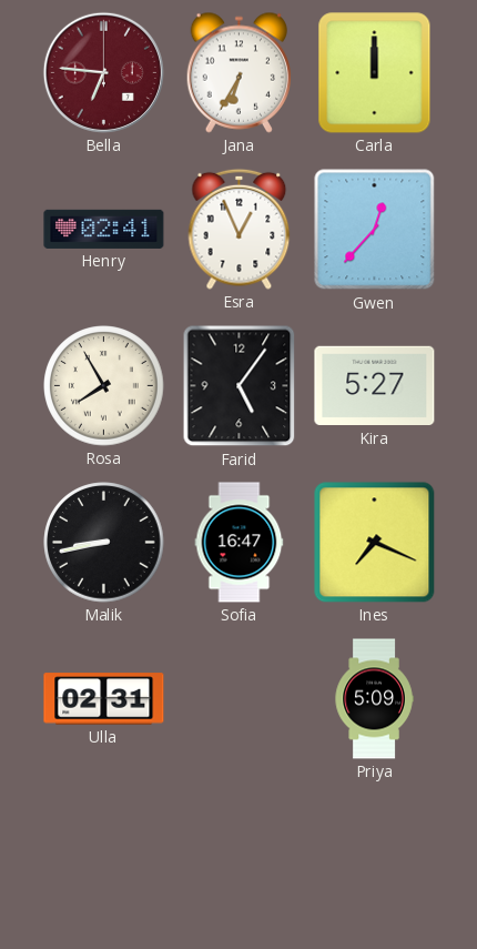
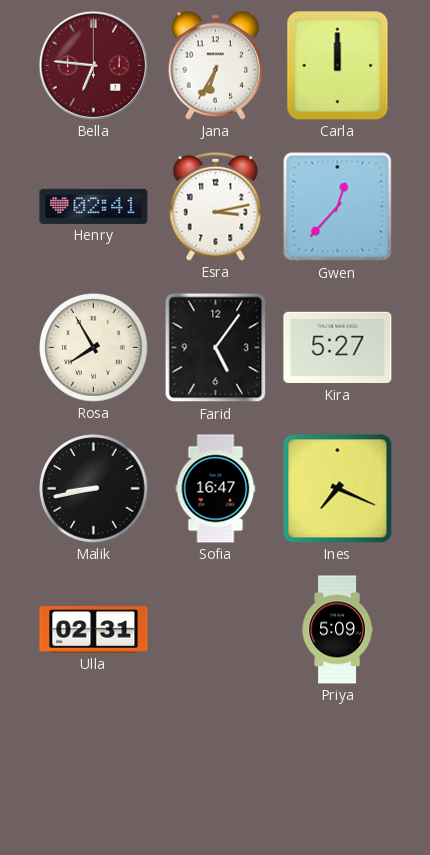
Esra: 12:56 -> 3:13 (216, 206)
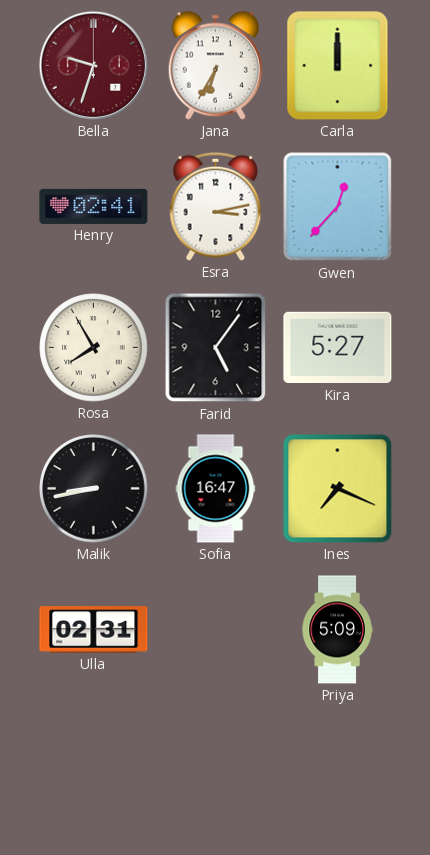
Bella: 6:46 -> 9:33 (93, 65)
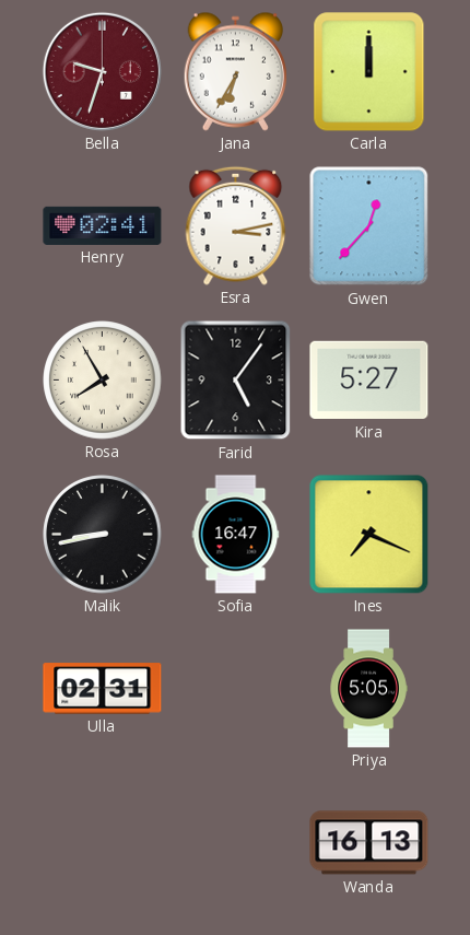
Priya: 5:09 -> 5:05 (368, 689)
Wanda: none -> 16:13 (369, 843)
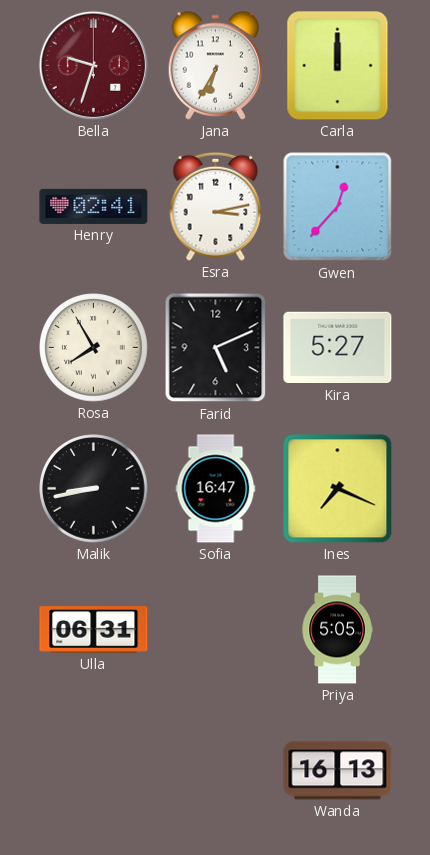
Farid: 5:06 -> 5:11 (216, 348)
Ulla: 02:31 -> 06:31 (94, 630)
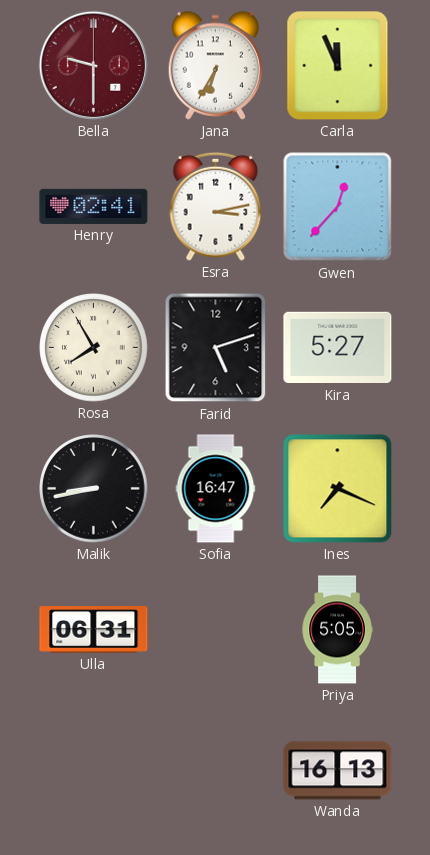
Bella: 9:33 -> 9:30 (93, 65)
Carla: 12:00 -> 11:56 (338, 66)
Farid: 5:11 -> 5:12 (216, 348)
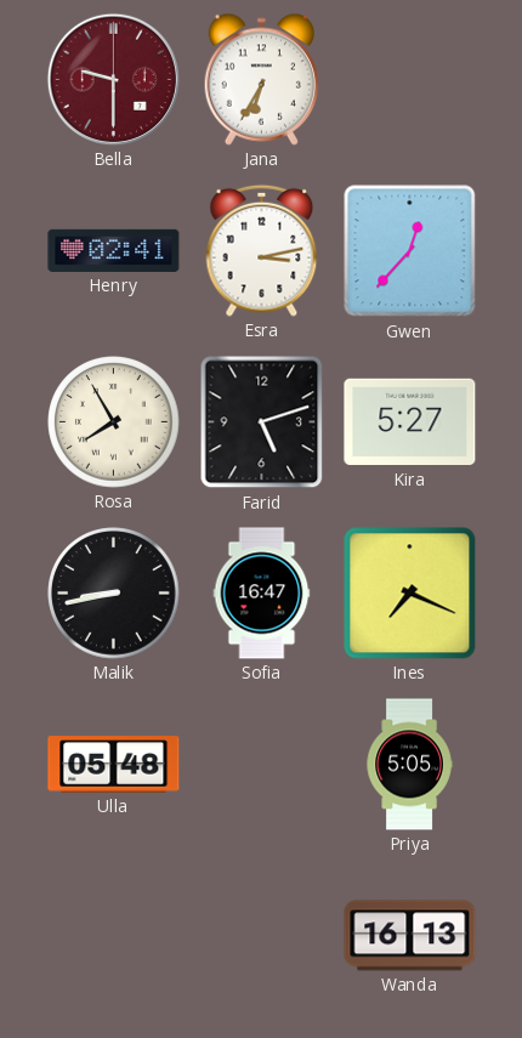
Carla: 11:56 -> none (338, 66)
Ulla: 06:31 -> 05:48 (114, 765)
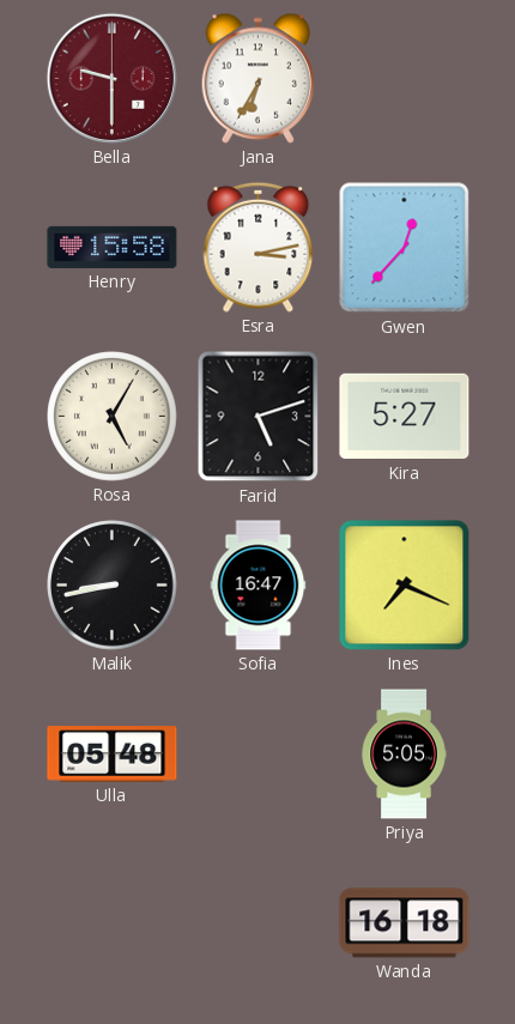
Henry: 02:41 -> 15:58 (113, 247)
Rosa: 7:55 -> 5:05 (113, 417)
Wanda: 16:13 -> 16:18 (405, 923)
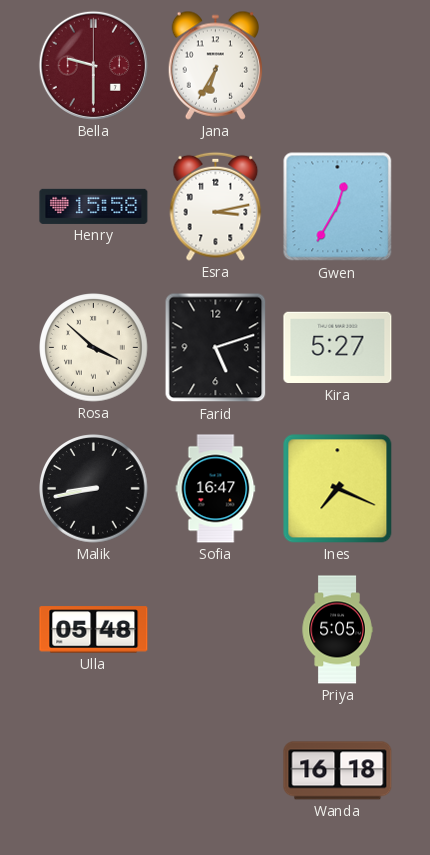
Gwen: 12:37 -> 12:35 (338, 207)
Rosa: 5:05 -> 3:52 (94, 348)
